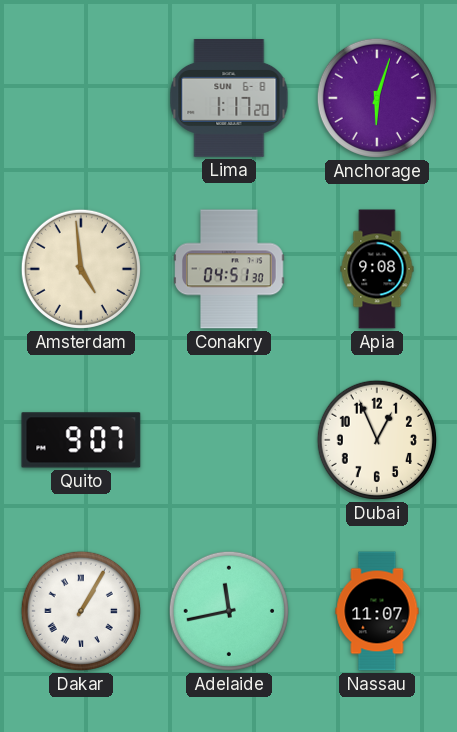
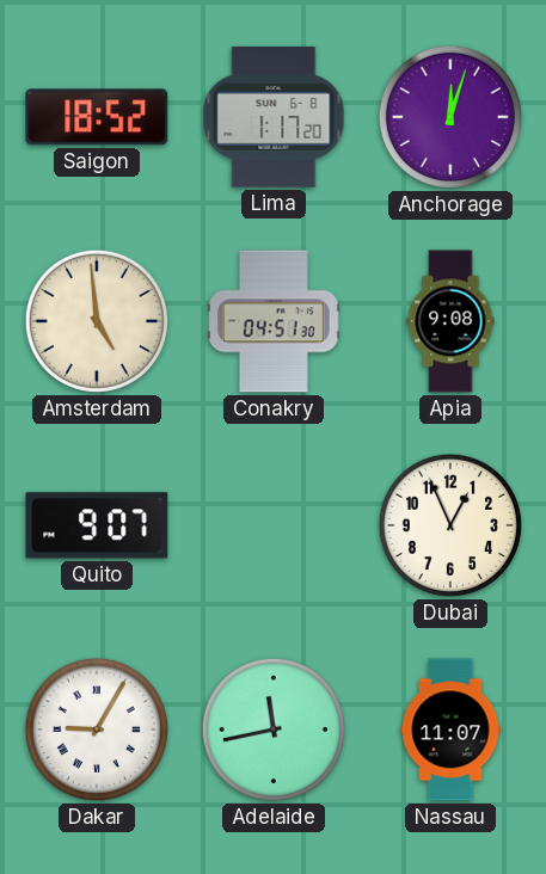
Saigon: none -> 18:52 (97, 117)
Anchorage: 6:03 -> 12:03 (450, 117)
Dakar: 1:05 -> 9:05 (97, 730)
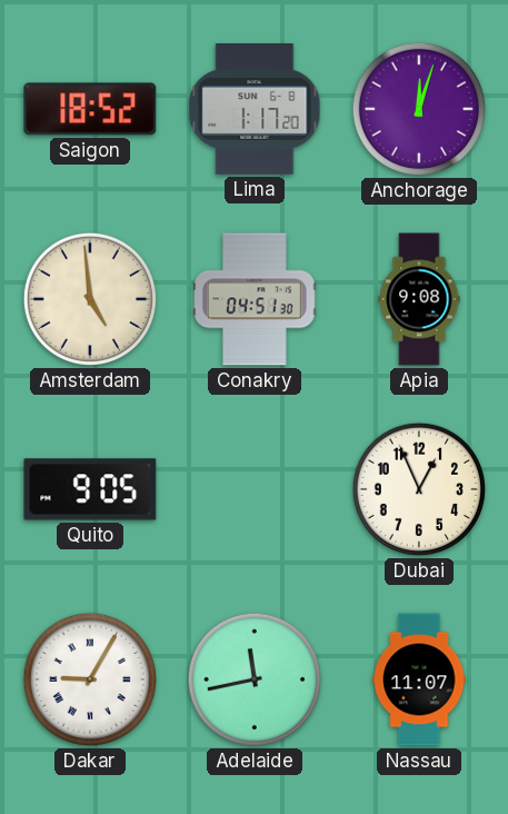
Quito: 9:07 -> 9:05 (90, 489)
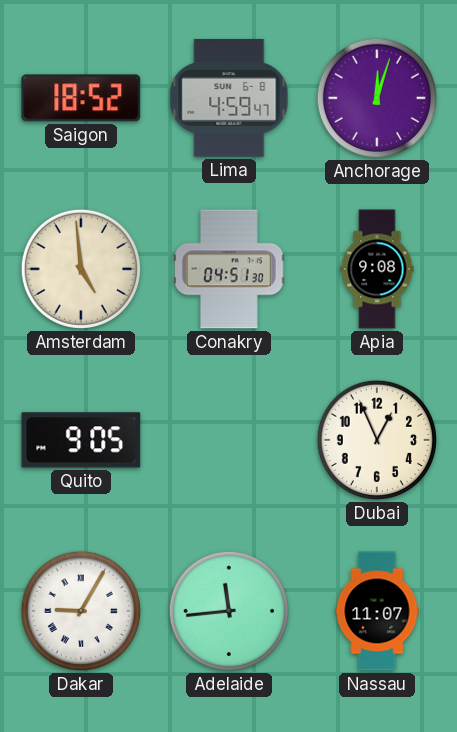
Lima: 1:17 -> 4:59 (229, 99)
Adelaide: 11:43 -> 11:44 (229, 611)
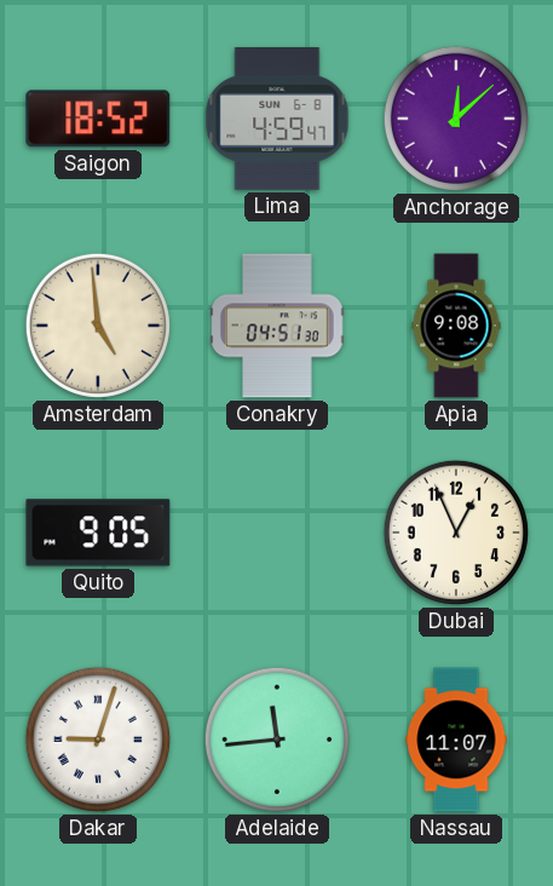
Anchorage: 12:03 -> 12:08 (456, 119)
Dakar: 9:05 -> 9:03 (98, 740)
